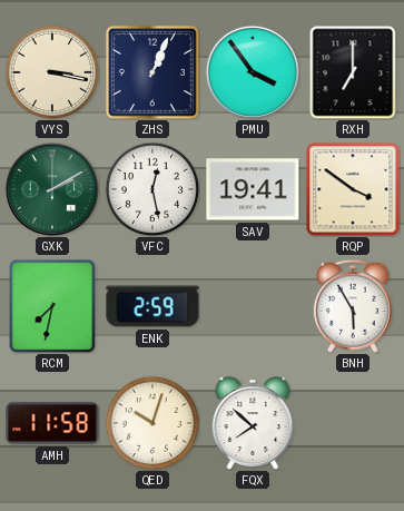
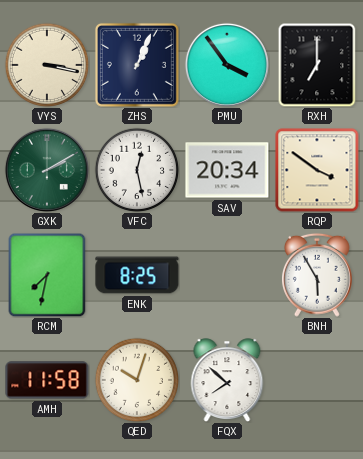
SAV: 19:41 -> 20:34 (227, 170)
ENK: 2:59 -> 8:25 (137, 275)
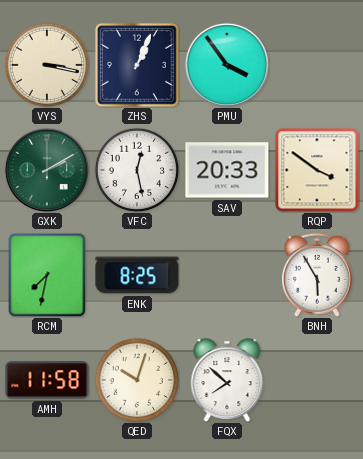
RXH: 7:00 -> none (317, 65)
SAV: 20:34 -> 20:33 (227, 170)
